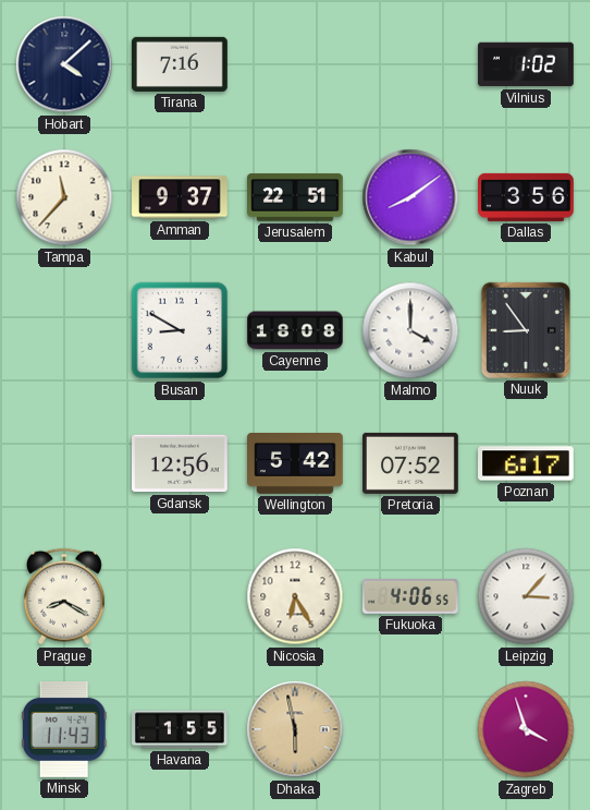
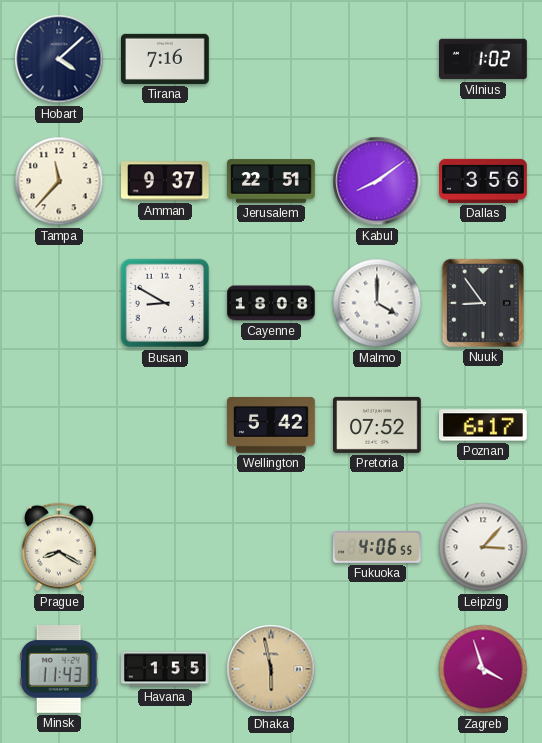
Gdansk: 12:56 -> none (181, 463)
Nicosia: 6:25 -> none (295, 596)
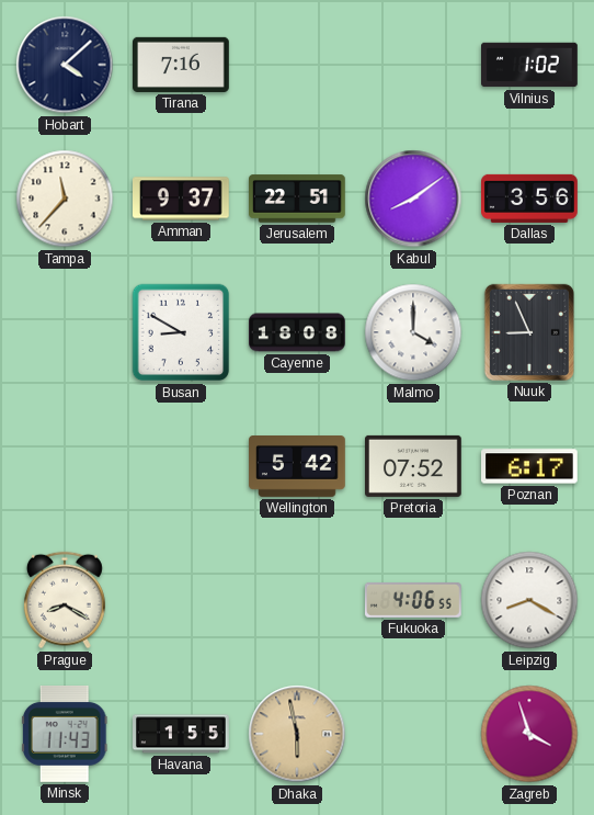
Nuuk: 8:54 -> 8:56 (529, 332)
Leipzig: 3:07 -> 8:20 (529, 600)
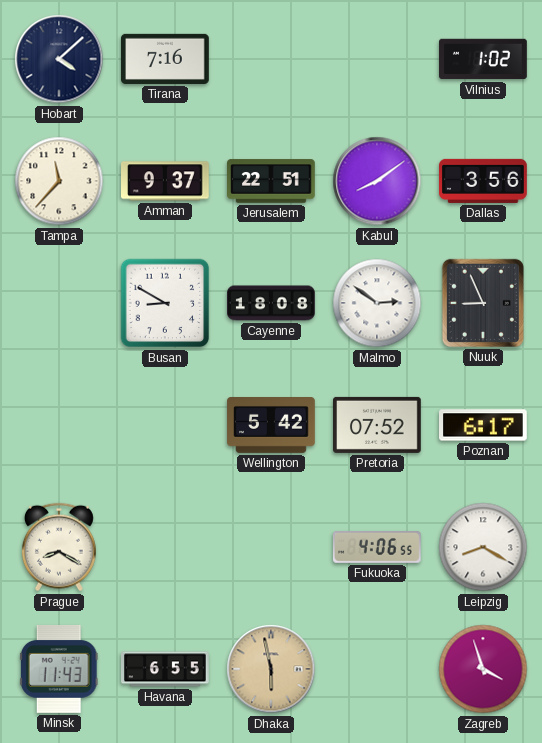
Malmo: 4:00 -> 2:51 (377, 303)
Havana: 1:55 -> 6:55 (165, 669)
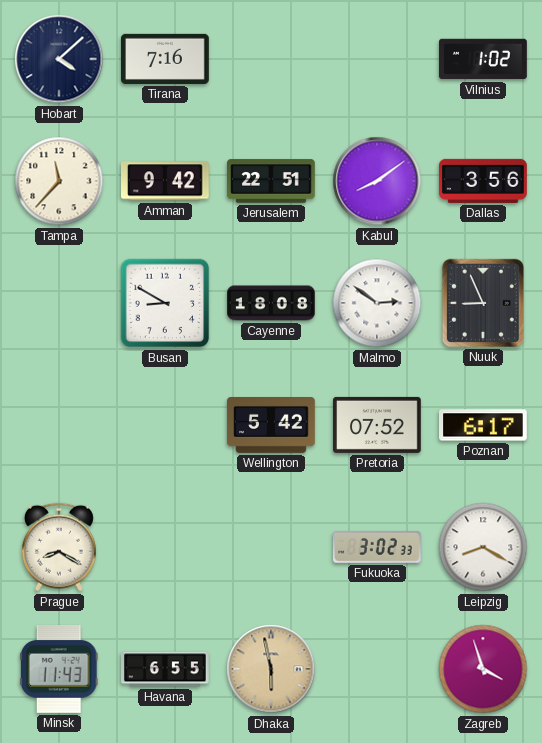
Amman: 9:37 -> 9:42 (166, 181)
Fukuoka: 4:06 -> 3:02 (377, 547)
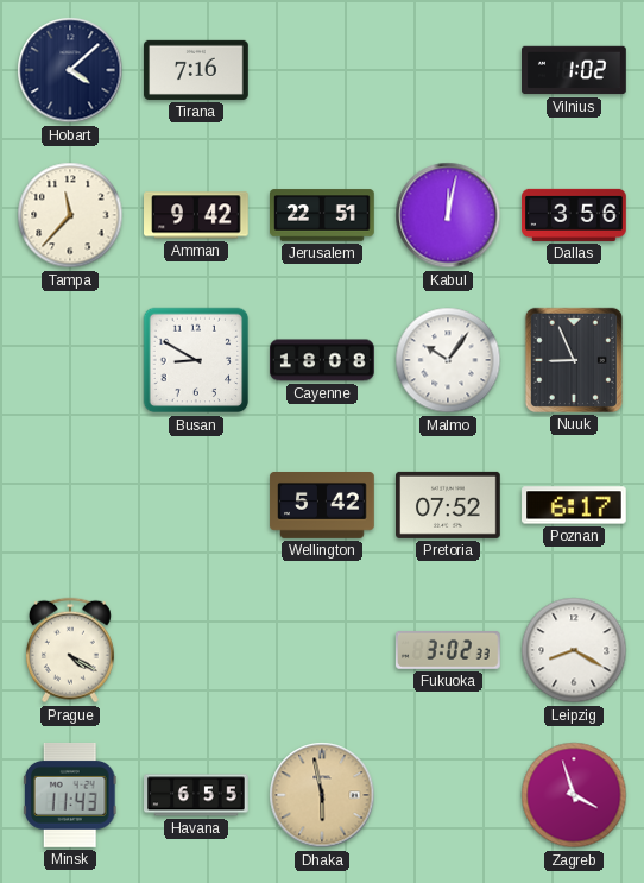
Kabul: 8:09 -> 12:02 (448, 215)
Malmo: 2:51 -> 10:06 (448, 360)
Prague: 8:20 -> 4:20 (70, 650)
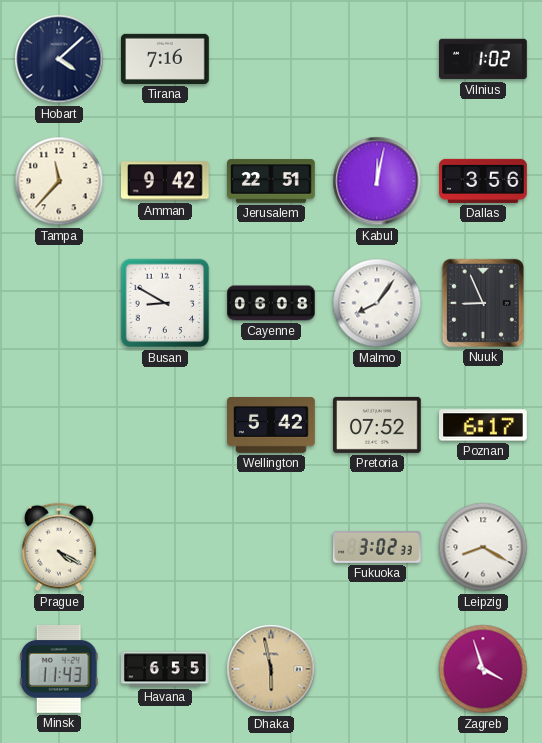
Cayenne: 18:08 -> 06:08 (272, 303)
Malmo: 10:06 -> 8:06 (377, 303)
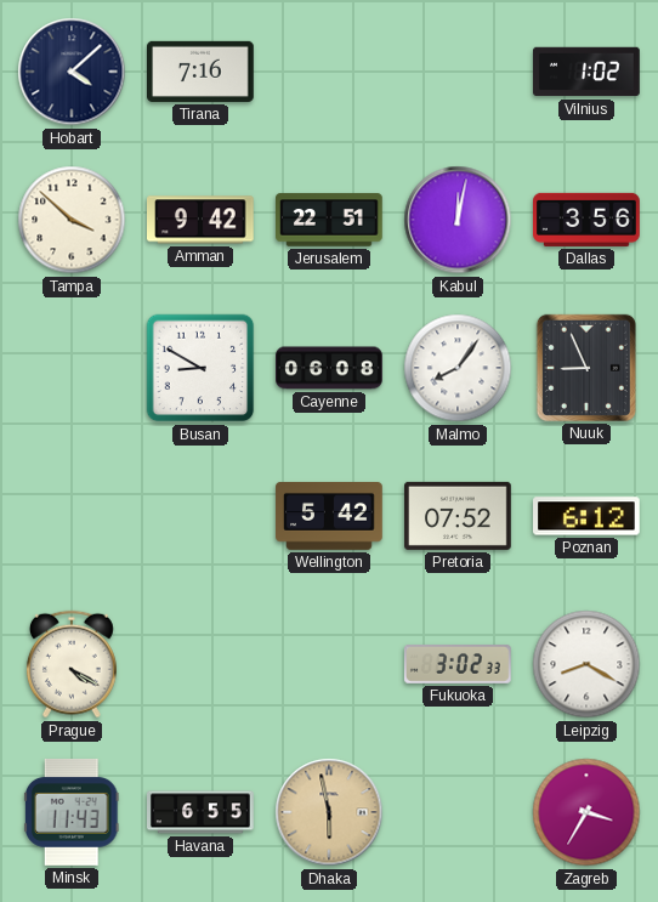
Tampa: 11:37 -> 3:52 (72, 220)
Poznan: 6:17 -> 6:12 (588, 516)
Zagreb: 3:57 -> 3:35 (586, 812)
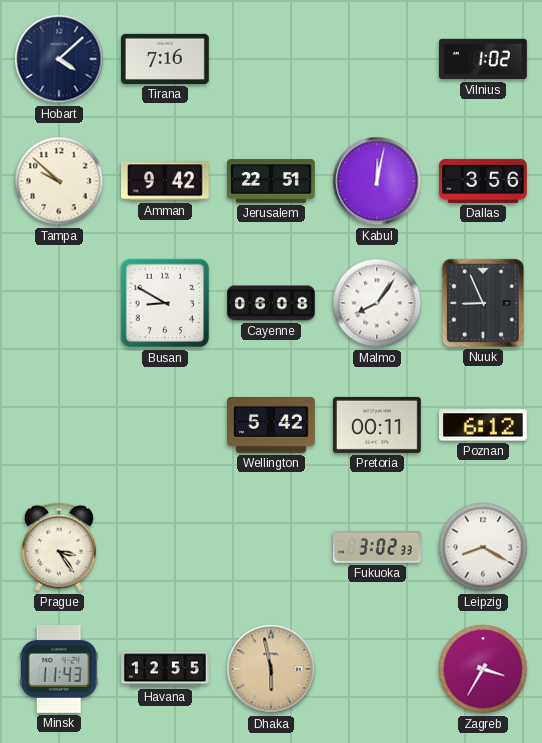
Tampa: 3:52 -> 9:52 (59, 181)
Pretoria: 07:52 -> 00:11 (378, 425)
Prague: 4:20 -> 3:24 (59, 547)
Havana: 6:55 -> 12:55 (165, 669)
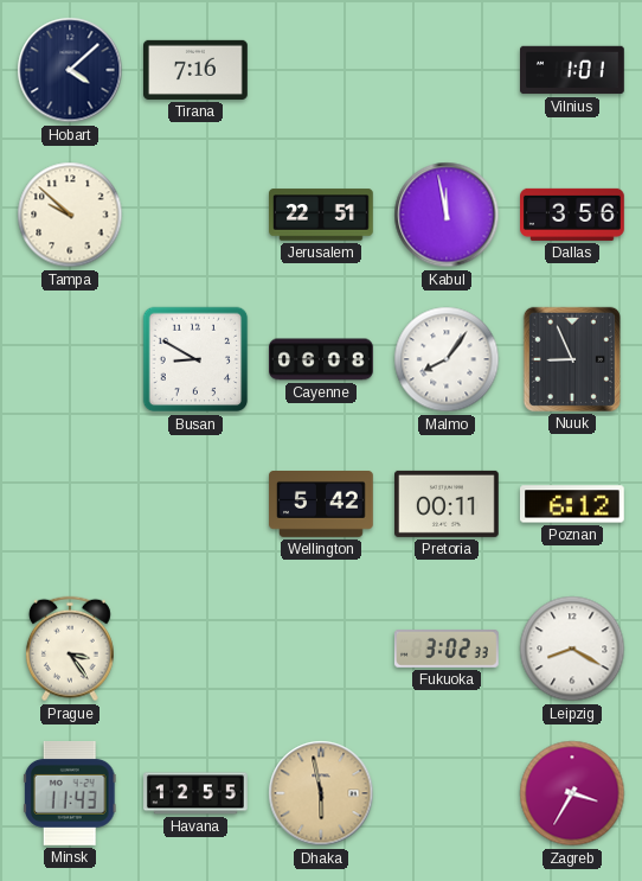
Vilnius: 1:02 -> 1:01 (573, 70)
Amman: 9:42 -> none (166, 181)
Kabul: 12:02 -> 11:58 (447, 215)
